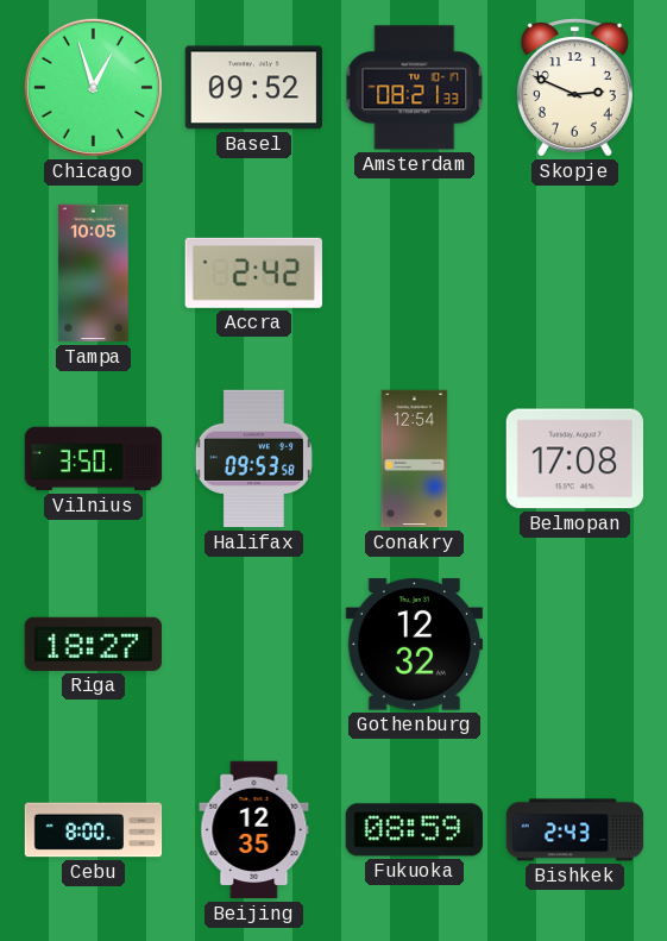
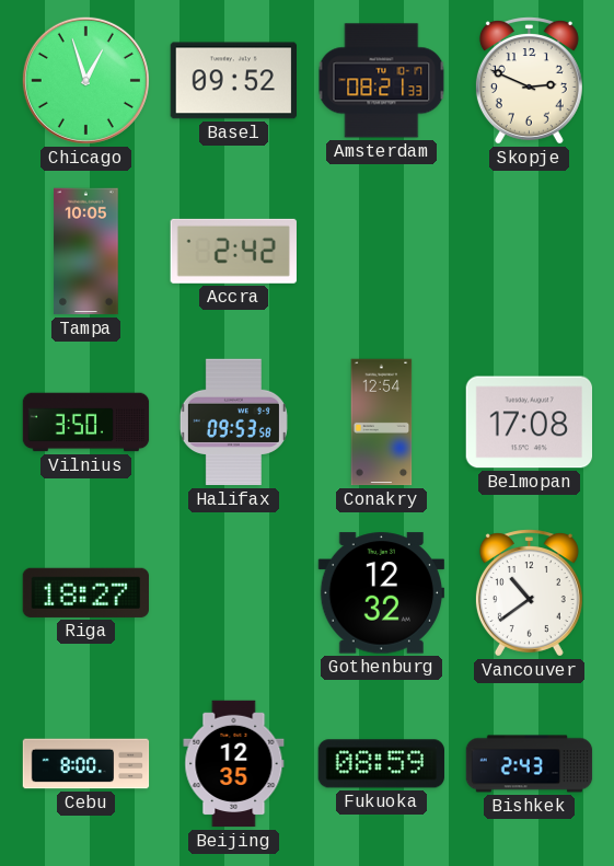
Vancouver: none -> 10:39 (529, 593)
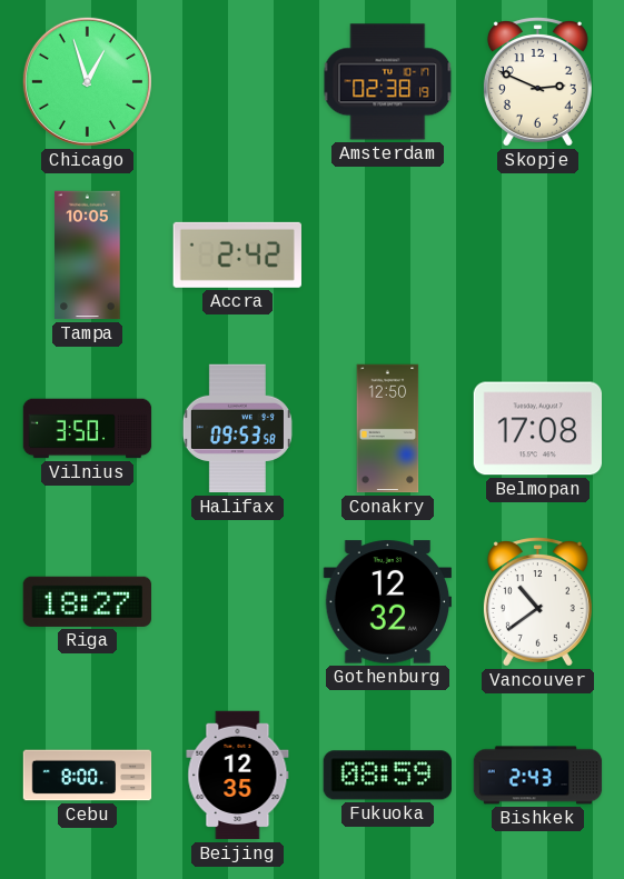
Basel: 09:52 -> none (233, 81)
Amsterdam: 08:21 -> 02:38 (388, 82)
Conakry: 12:54 -> 12:50 (388, 429)
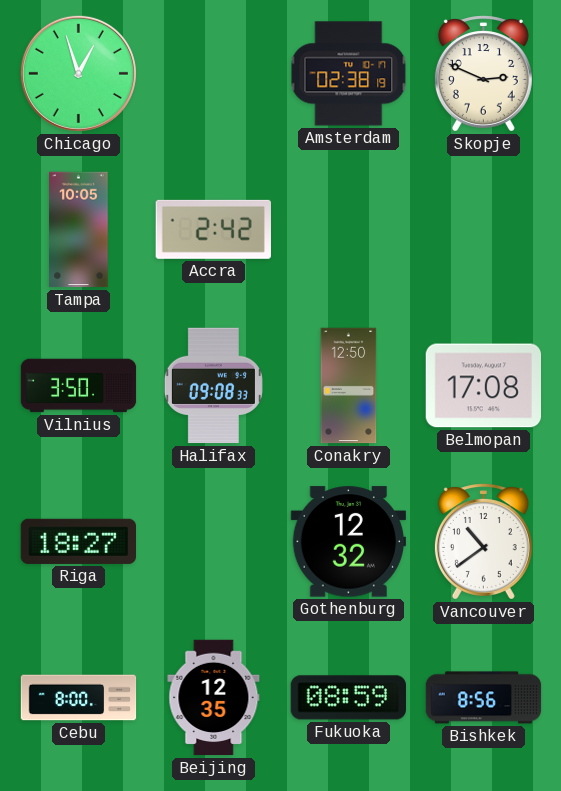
Halifax: 09:53 -> 09:08 (213, 386)
Bishkek: 2:43 -> 8:56 (484, 698)
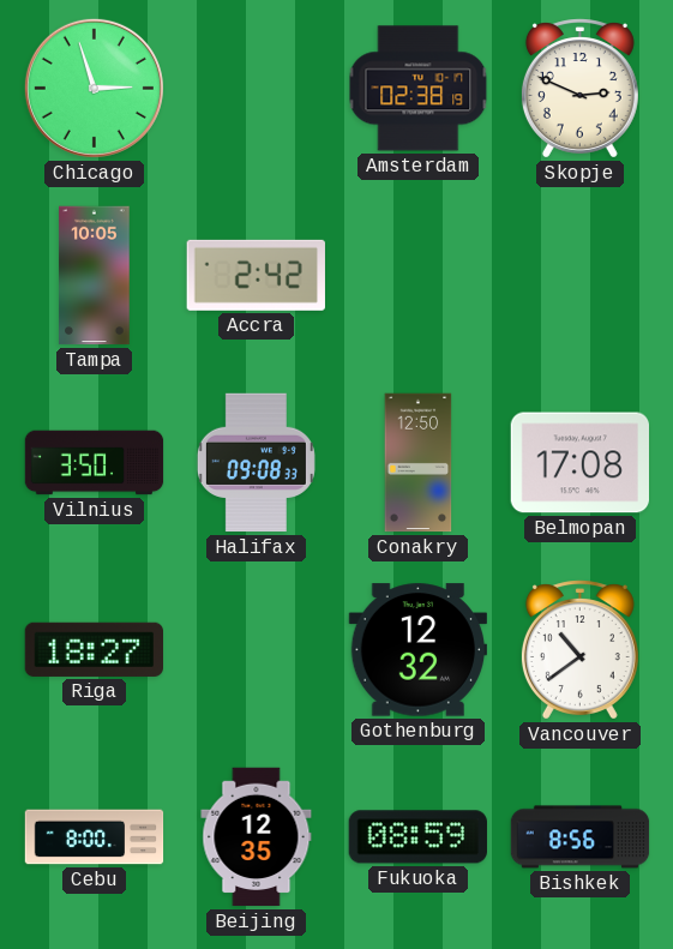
Chicago: 12:57 -> 2:57 (94, 88)
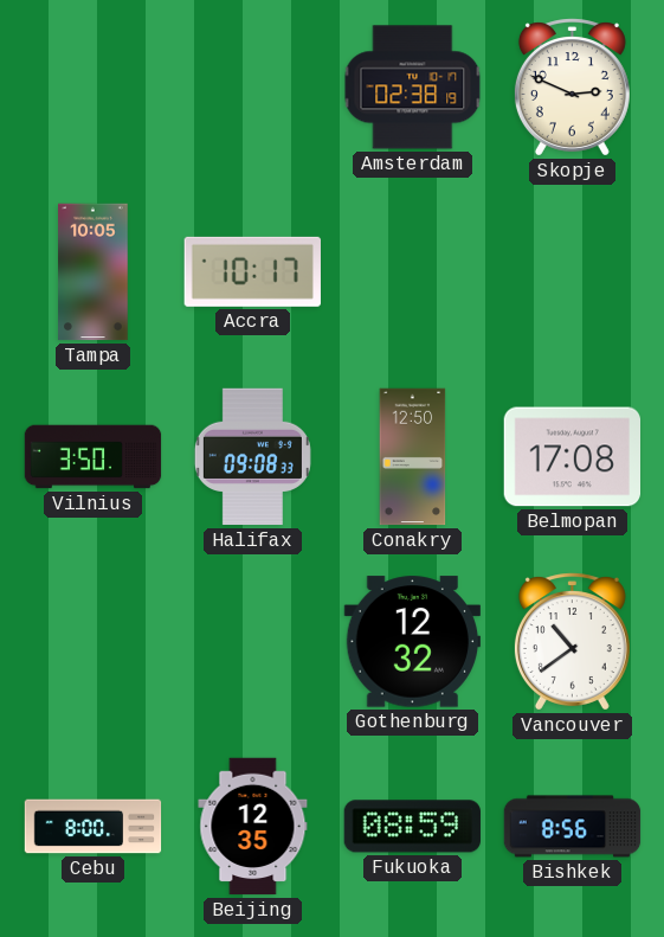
Chicago: 2:57 -> none (94, 88)
Accra: 2:42 -> 10:17 (252, 271)
Riga: 18:27 -> none (94, 649)
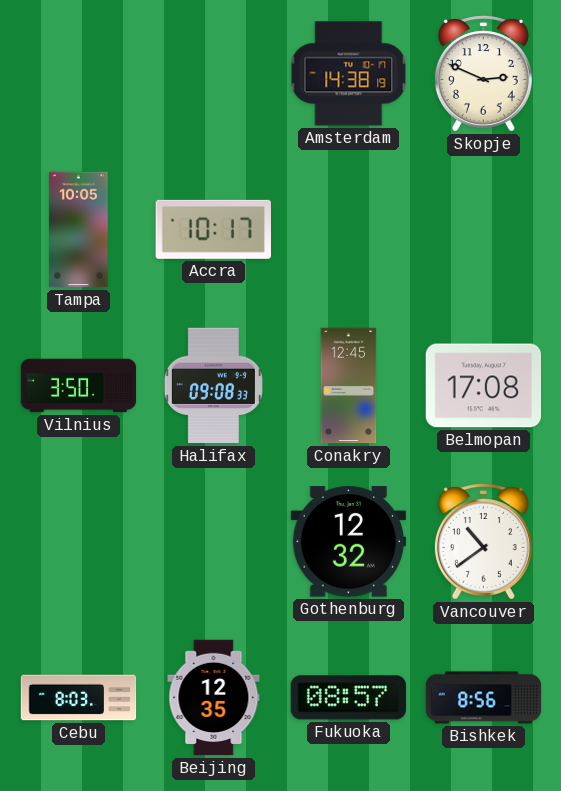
Amsterdam: 02:38 -> 14:38 (349, 74)
Conakry: 12:50 -> 12:45 (349, 386)
Cebu: 8:00 -> 8:03 (79, 698)
Fukuoka: 08:59 -> 08:57 (348, 698)
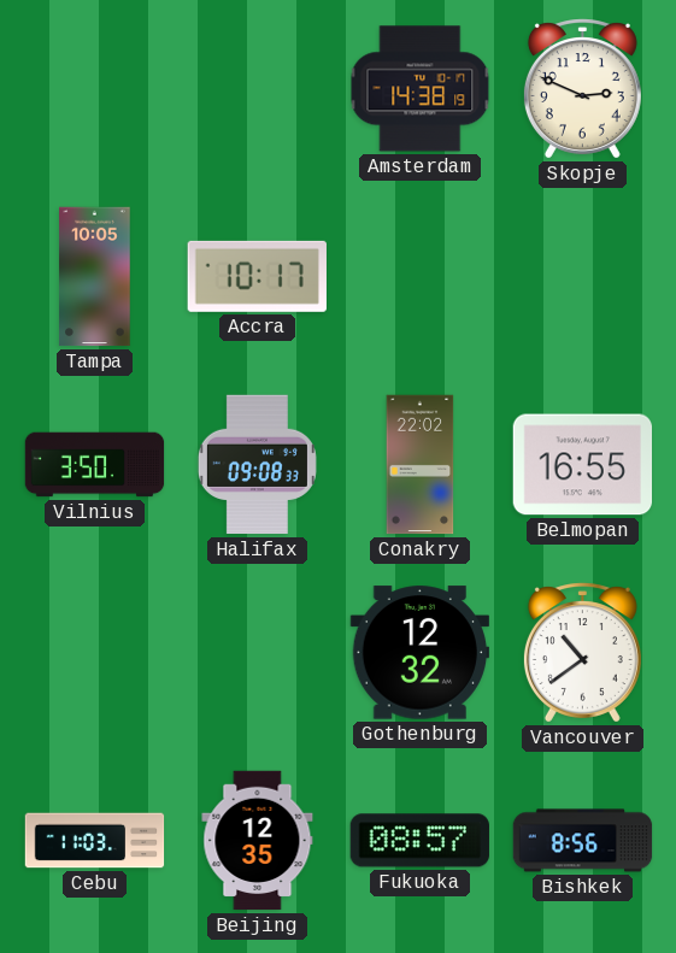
Conakry: 12:45 -> 22:02 (421, 465)
Belmopan: 17:08 -> 16:55 (582, 465)
Cebu: 8:03 -> 11:03 (95, 841)
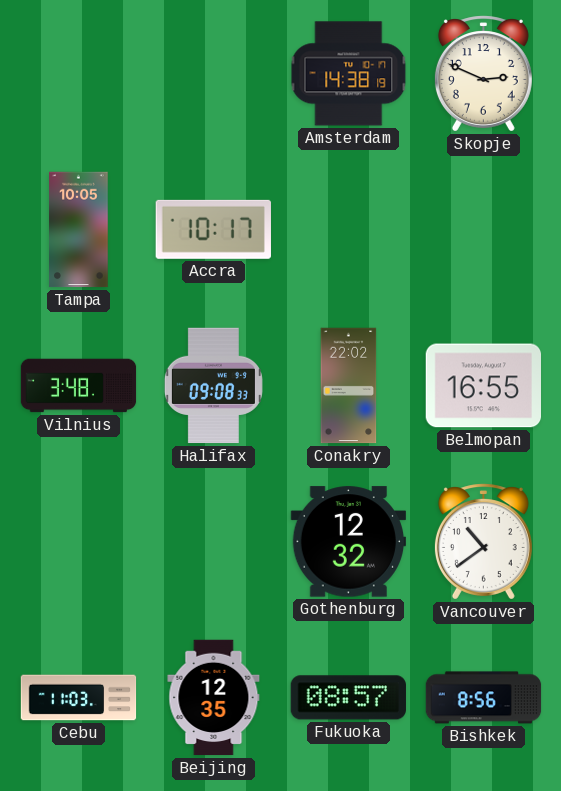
Vilnius: 3:50 -> 3:48 (79, 386)
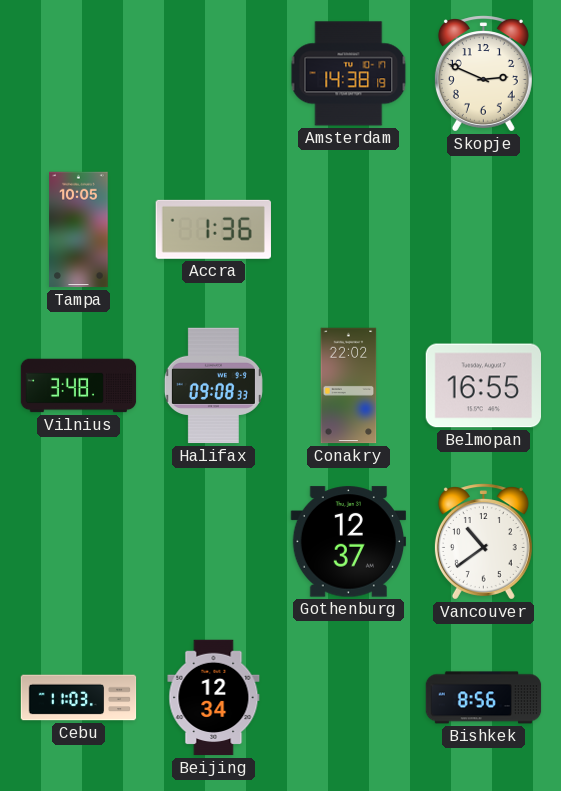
Accra: 10:17 -> 1:36 (213, 229)
Gothenburg: 12:32 -> 12:37 (348, 542)
Beijing: 12:35 -> 12:34 (214, 698)
Fukuoka: 08:57 -> none (348, 698)
